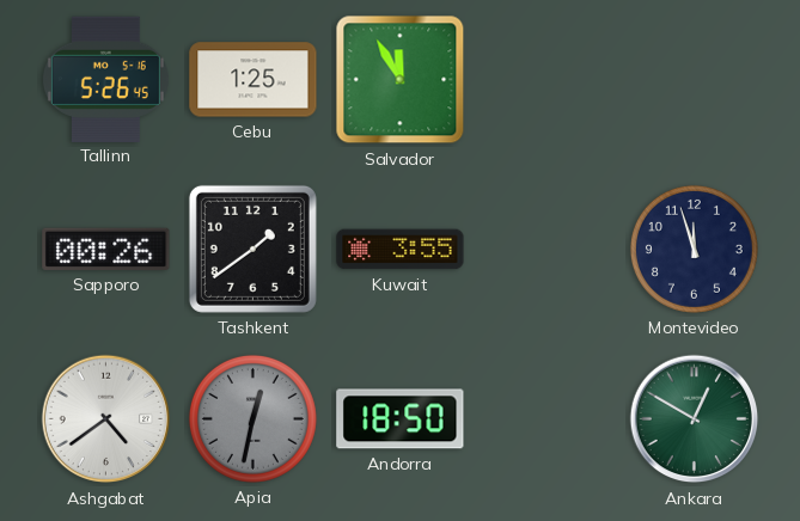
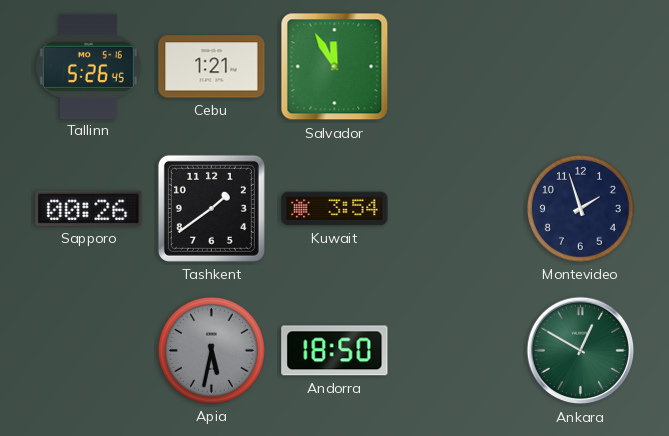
Cebu: 1:25 -> 1:21 (212, 67)
Kuwait: 3:55 -> 3:54 (335, 209)
Montevideo: 11:57 -> 1:57 (580, 208)
Ashgabat: 4:39 -> none (106, 419)
Apia: 12:32 -> 5:32 (211, 350)
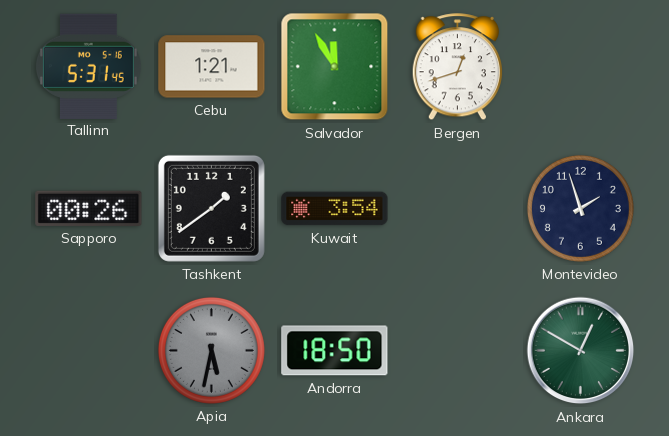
Tallinn: 5:26 -> 5:31 (88, 66)
Bergen: none -> 12:42 (457, 67)
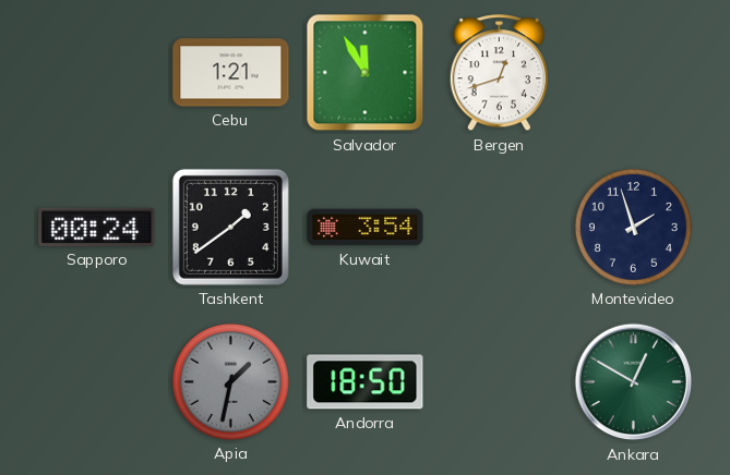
Tallinn: 5:31 -> none (88, 66)
Sapporo: 00:26 -> 00:24 (97, 227)
Apia: 5:32 -> 1:32 (230, 381)
